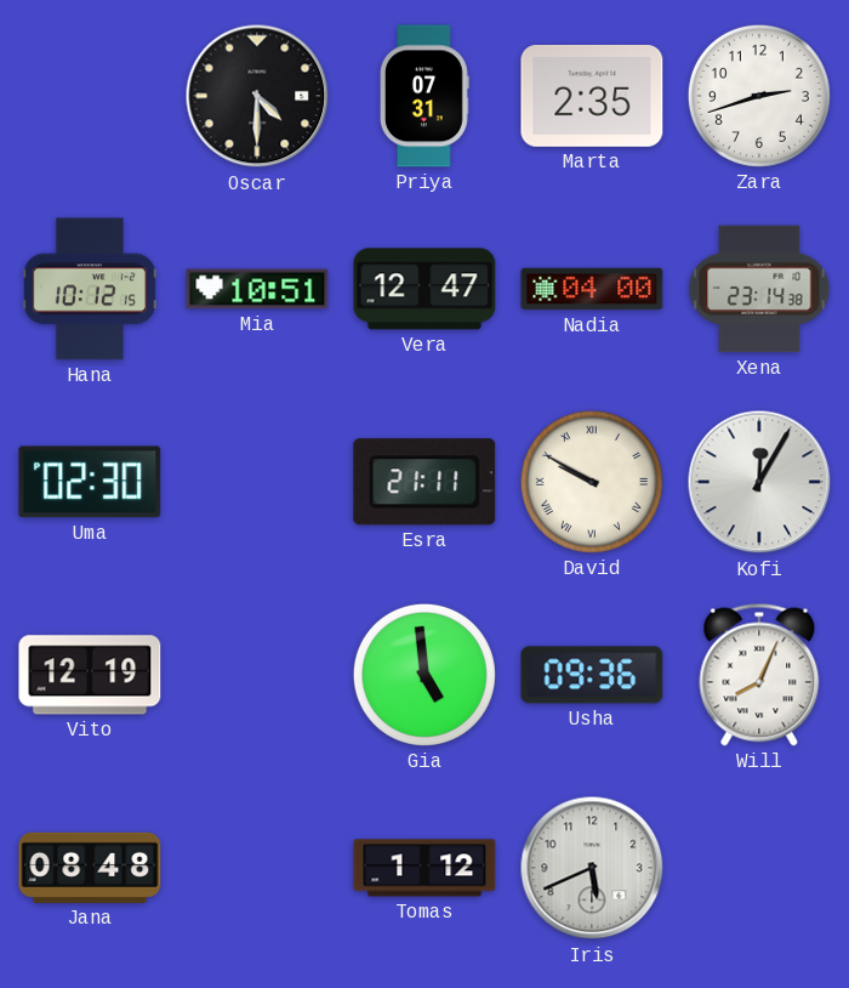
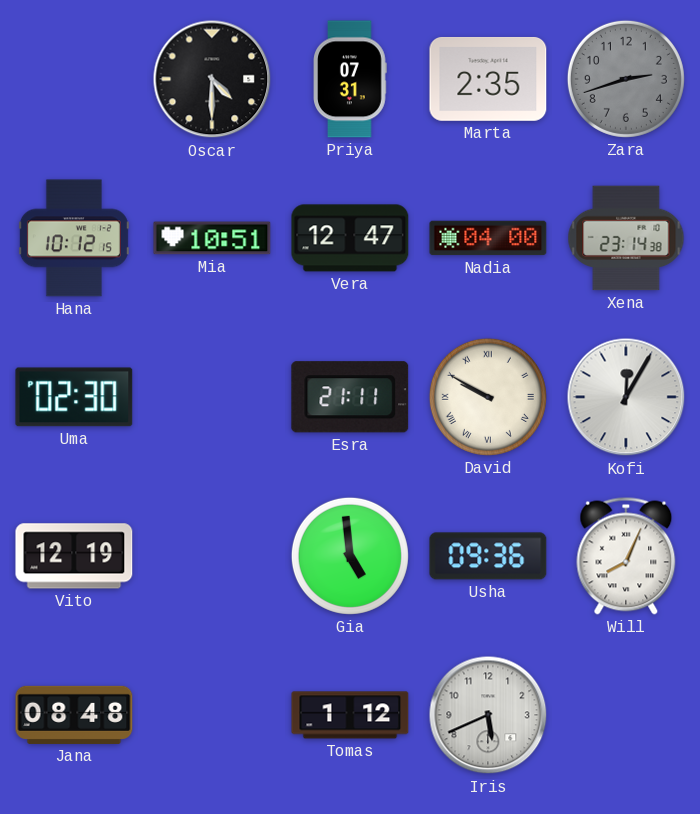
Zara dial: white -> grey (626, 79)
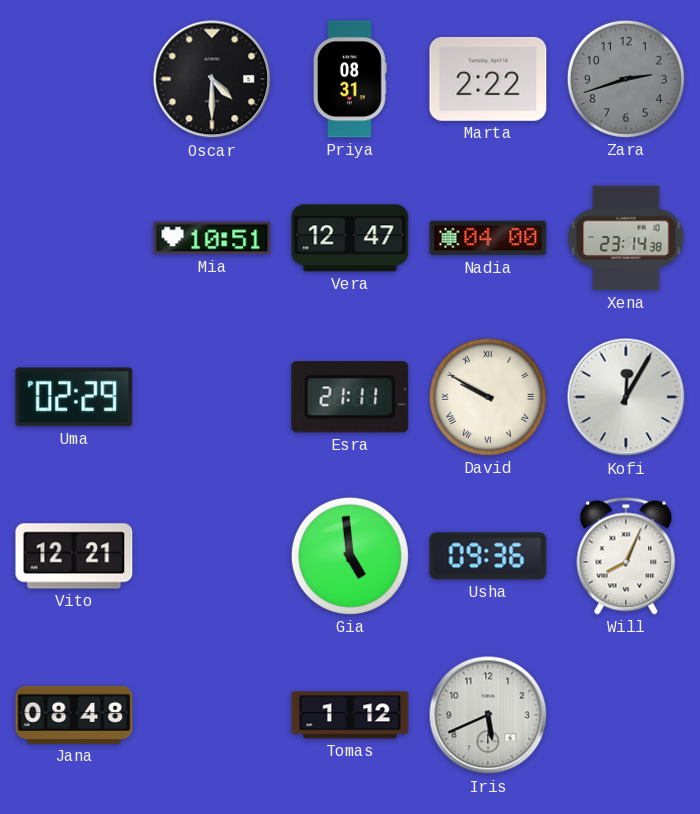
Priya: 07:31 -> 08:31 (350, 79)
Marta: 2:35 -> 2:22 (488, 79)
Hana: 10:12 -> none (74, 238)
Uma: 02:30 -> 02:29 (74, 397)
Vito: 12:19 -> 12:21 (74, 556)
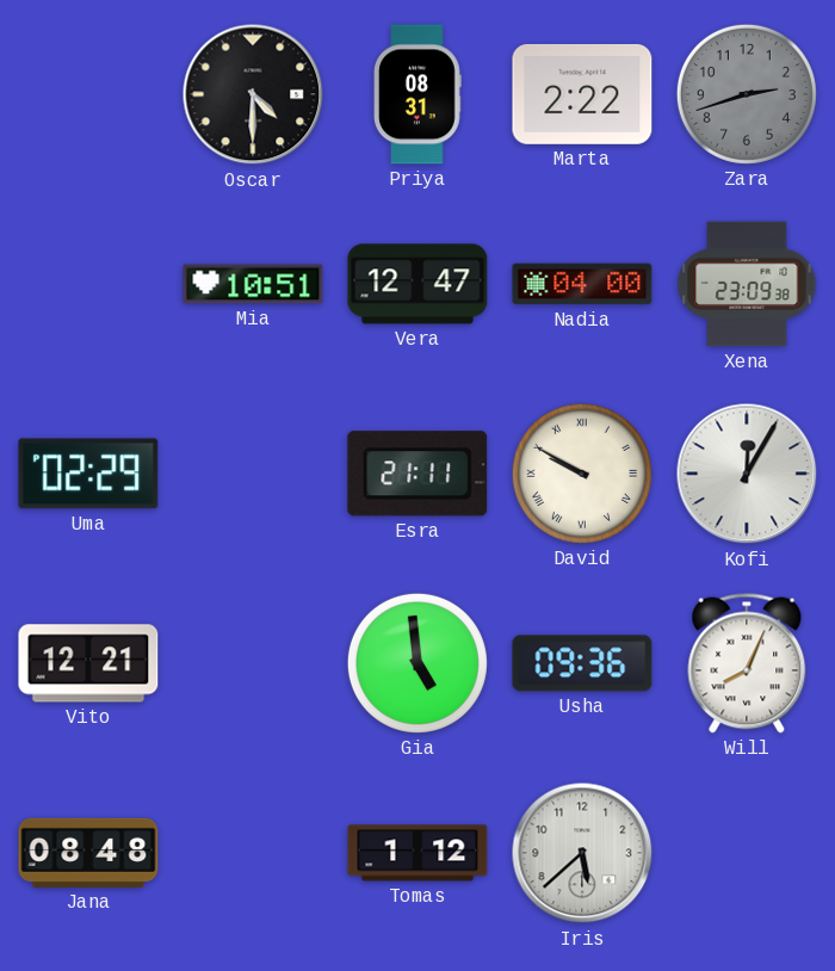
Xena: 23:14 -> 23:09 (747, 284)
Iris: 5:41 -> 5:38 (582, 853)
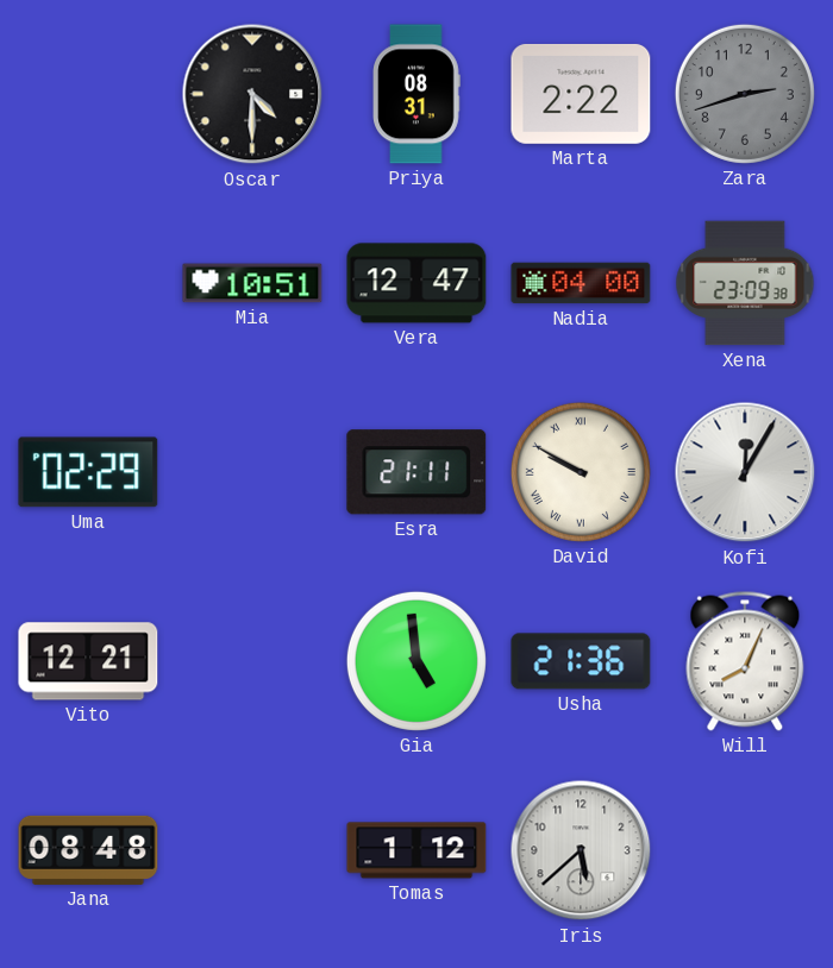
Usha: 09:36 -> 21:36 (581, 661)
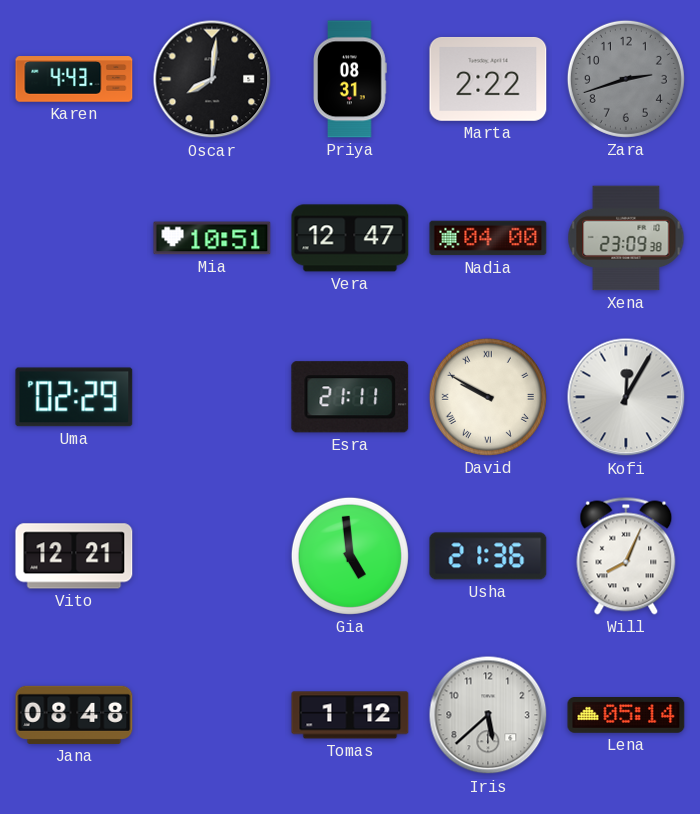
Karen: none -> 4:43 (74, 80)
Oscar: 4:30 -> 8:01 (212, 79)
Lena: none -> 05:14 (626, 716)
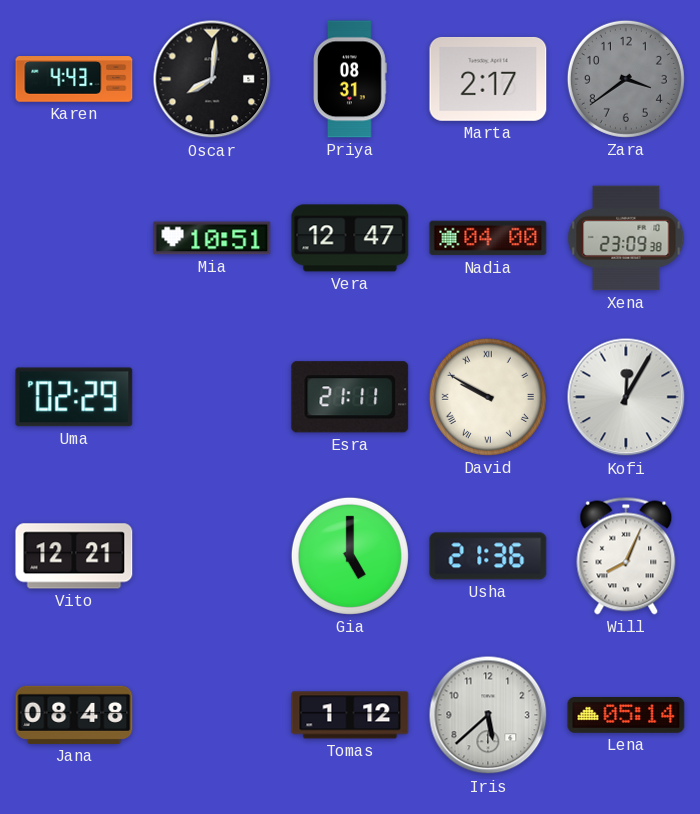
Marta: 2:22 -> 2:17 (488, 79)
Zara: 2:42 -> 3:39 (626, 79)
Gia: 4:59 -> 5:00 (350, 556)
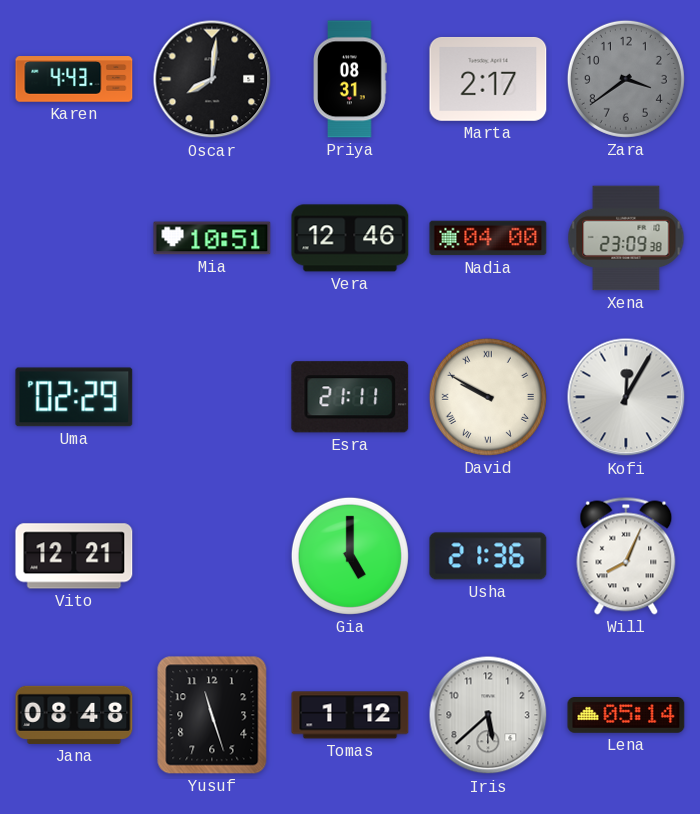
Vera: 12:47 -> 12:46 (350, 238)
Yusuf: none -> 11:27 (212, 715)
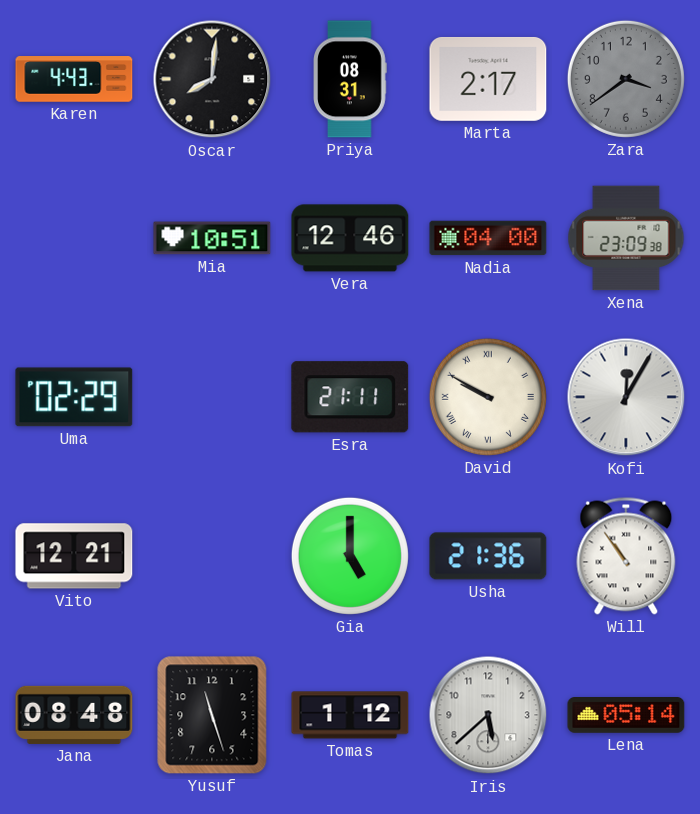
Will: 8:04 -> 10:54 (626, 556)
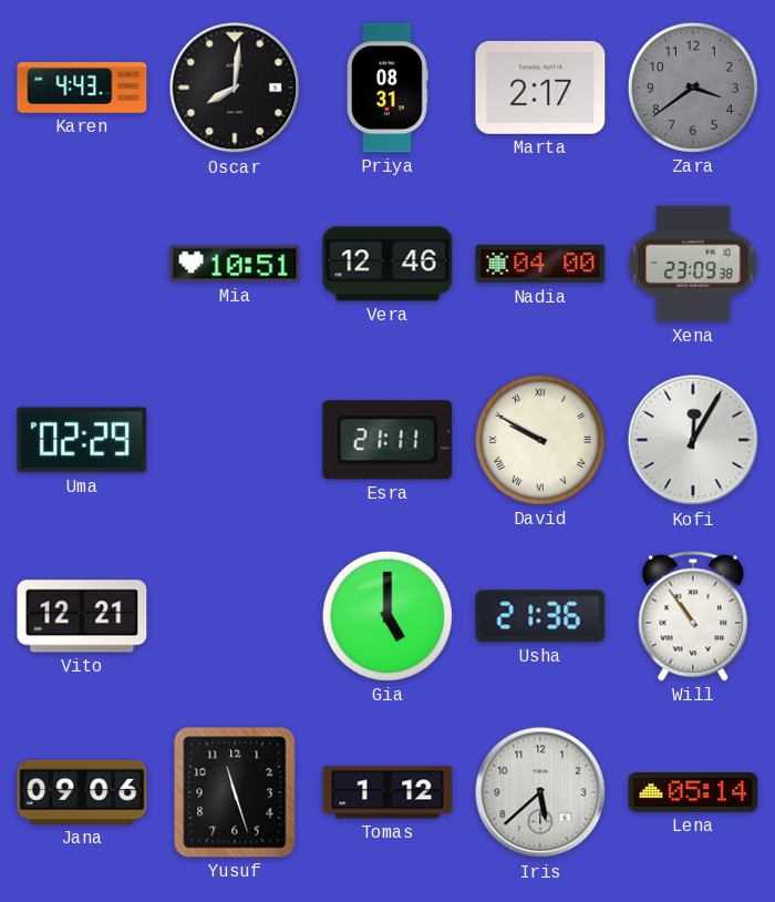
Jana: 08:48 -> 09:06 (82, 792)
